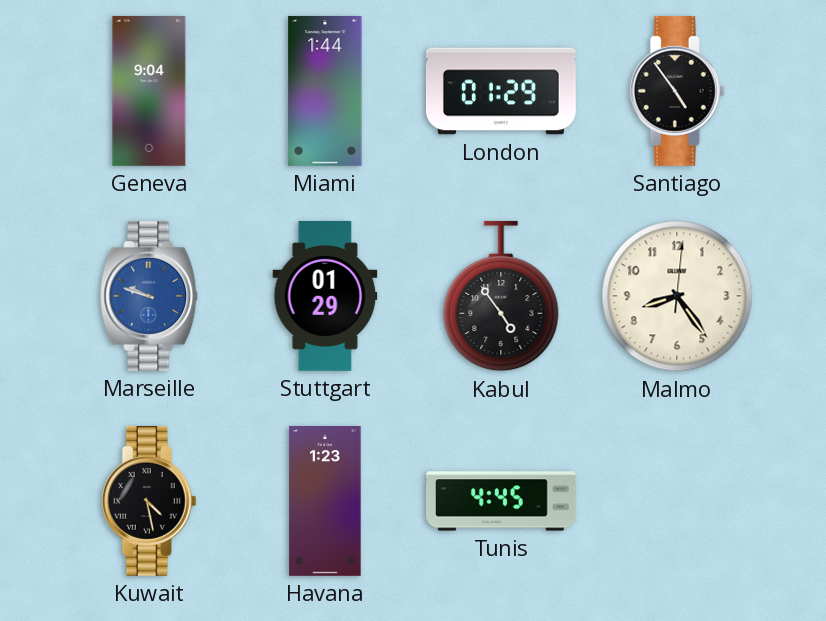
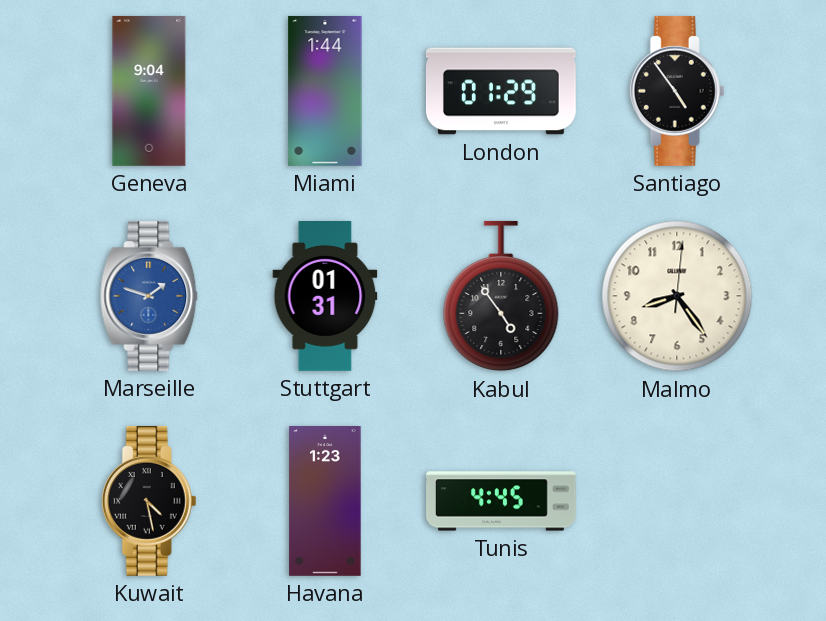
Marseille: 9:48 -> 1:48 (149, 296)
Stuttgart: 01:29 -> 01:31 (325, 297)
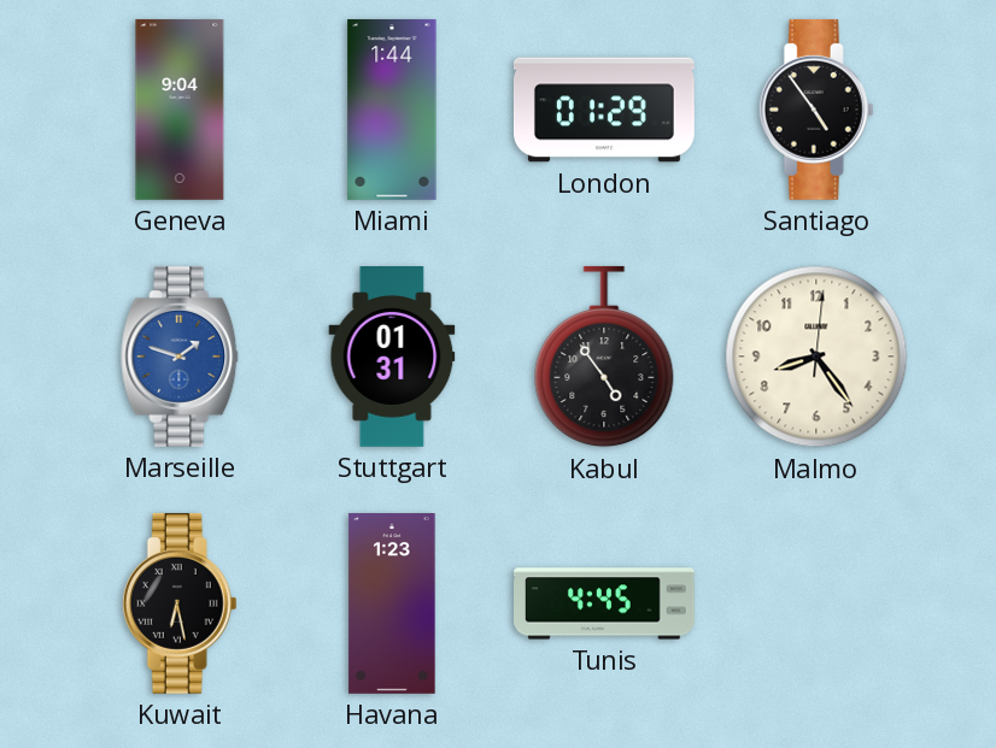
Kuwait: 4:28 -> 6:28 (180, 603)
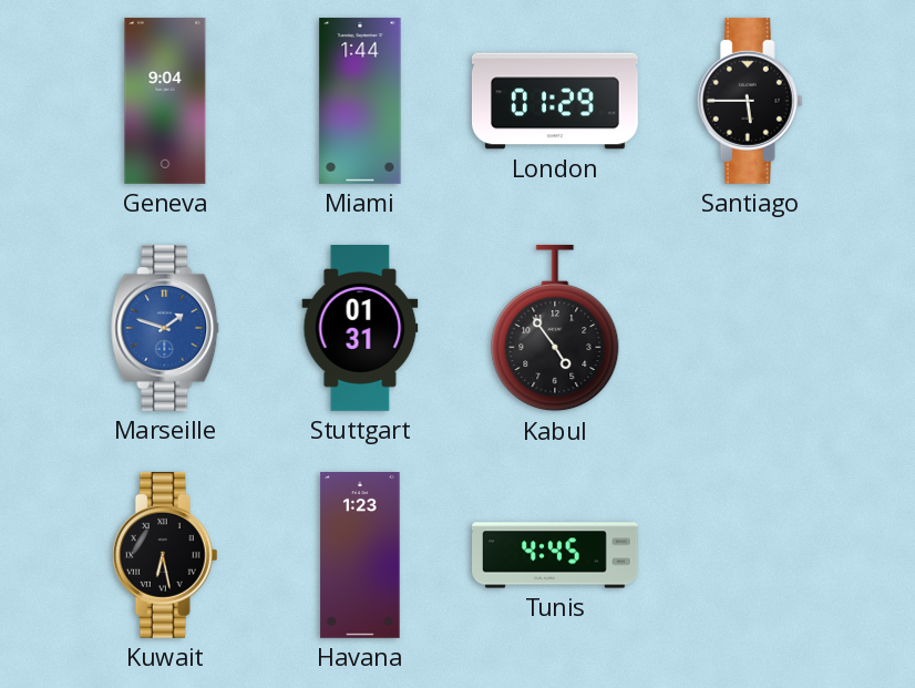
Santiago: 4:54 -> 5:45 (750, 101)
Malmo: 8:24 -> none (816, 357)
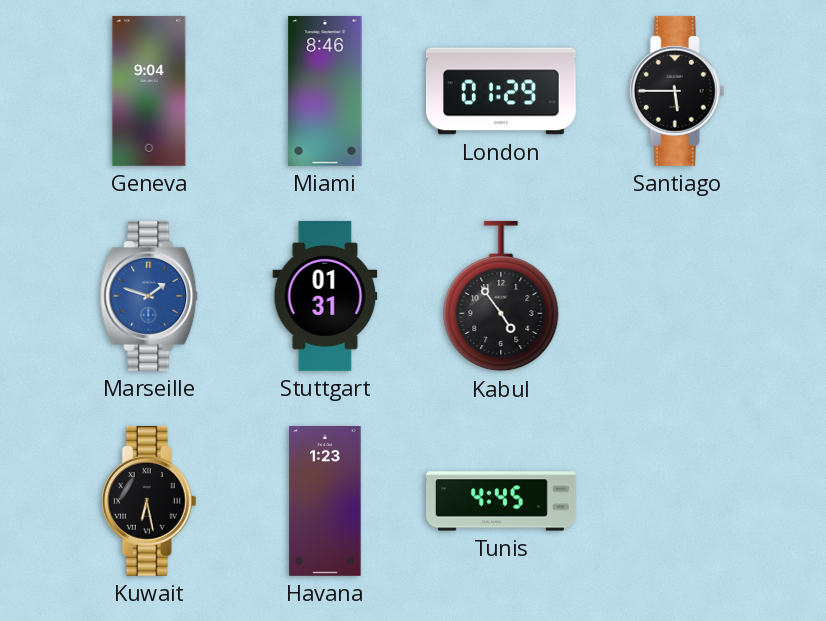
Miami: 1:44 -> 8:46 (325, 91)
